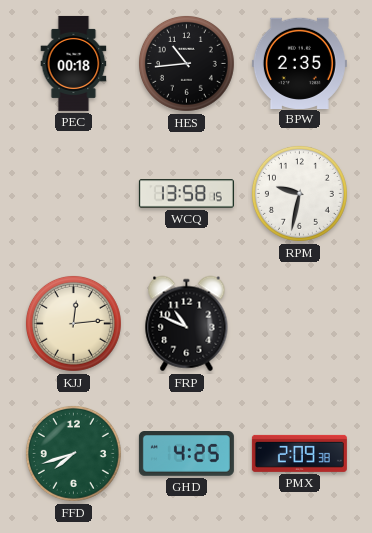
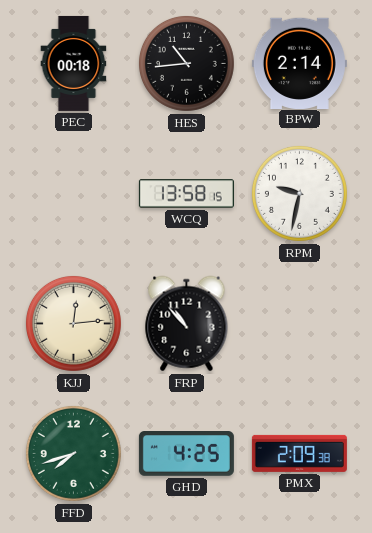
BPW: 2:35 -> 2:14 (299, 63)
FRP: 10:49 -> 10:53 (187, 324)
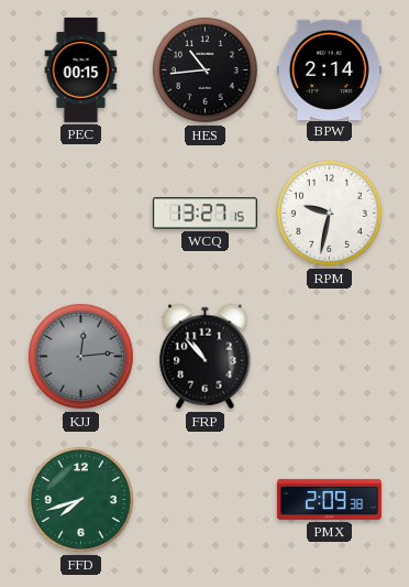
PEC: 00:18 -> 00:15 (81, 69)
WCQ: 13:58 -> 13:27 (204, 214)
KJJ dial: cream -> grey (80, 356)
GHD: 4:25 -> none (186, 454)
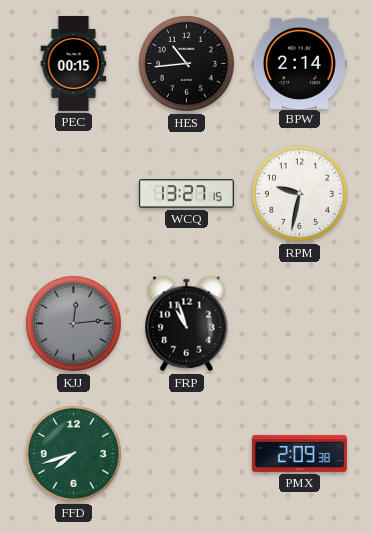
FRP: 10:53 -> 10:57 (187, 324)
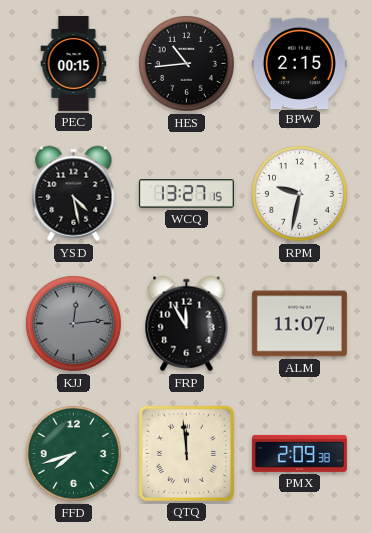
BPW: 2:14 -> 2:15 (299, 63)
YSD: none -> 4:28 (74, 194)
FRP: 10:57 -> 11:55 (187, 324)
ALM: none -> 11:07 (299, 324)
QTQ: none -> 11:59 (186, 453)
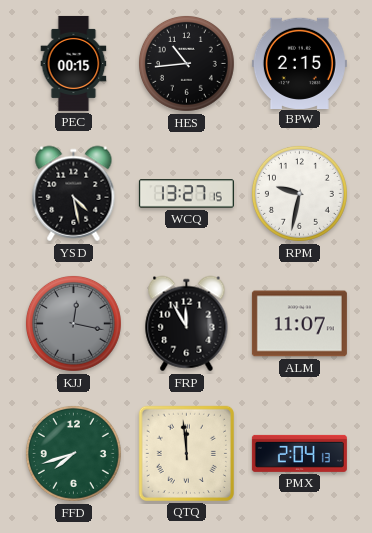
KJJ: 12:14 -> 12:17 (73, 323)
PMX: 2:09 -> 2:04 (299, 453)
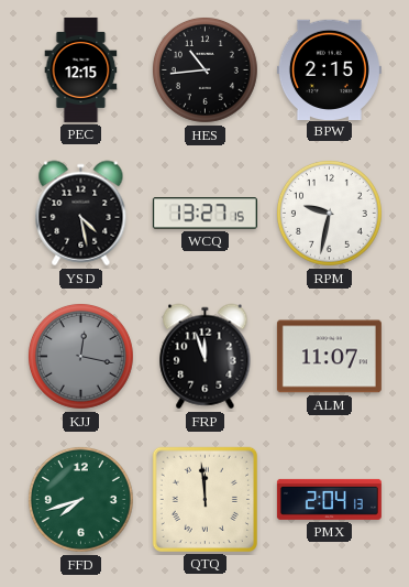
PEC: 00:15 -> 12:15 (81, 69)
FRP: 11:55 -> 11:57 (206, 357)
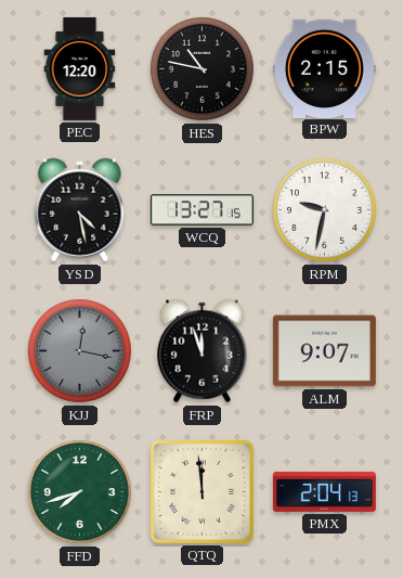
PEC: 12:15 -> 12:20 (80, 68)
HES: 10:44 -> 10:47 (201, 68)
ALM: 11:07 -> 9:07 (324, 351)
